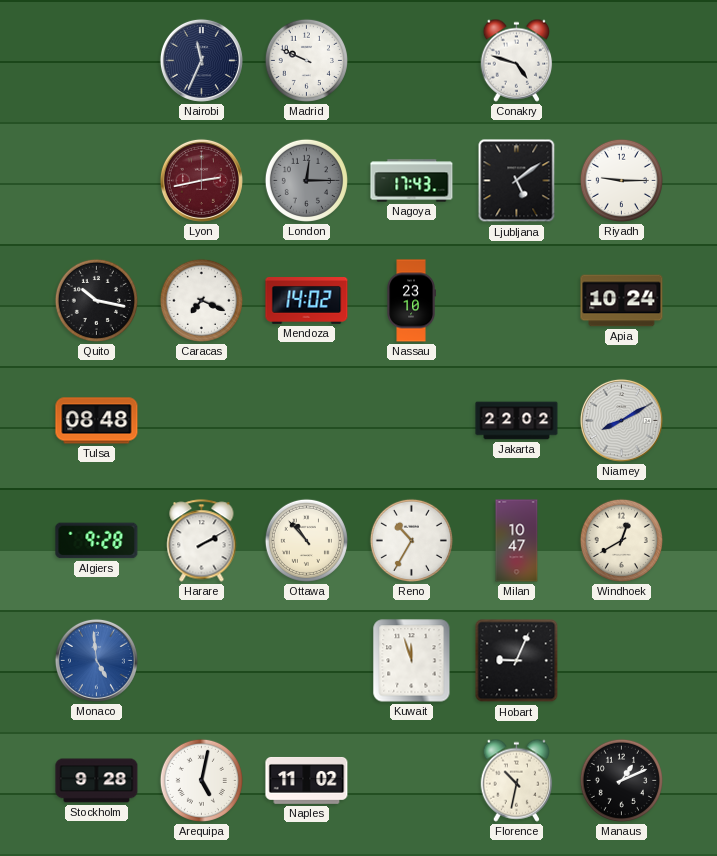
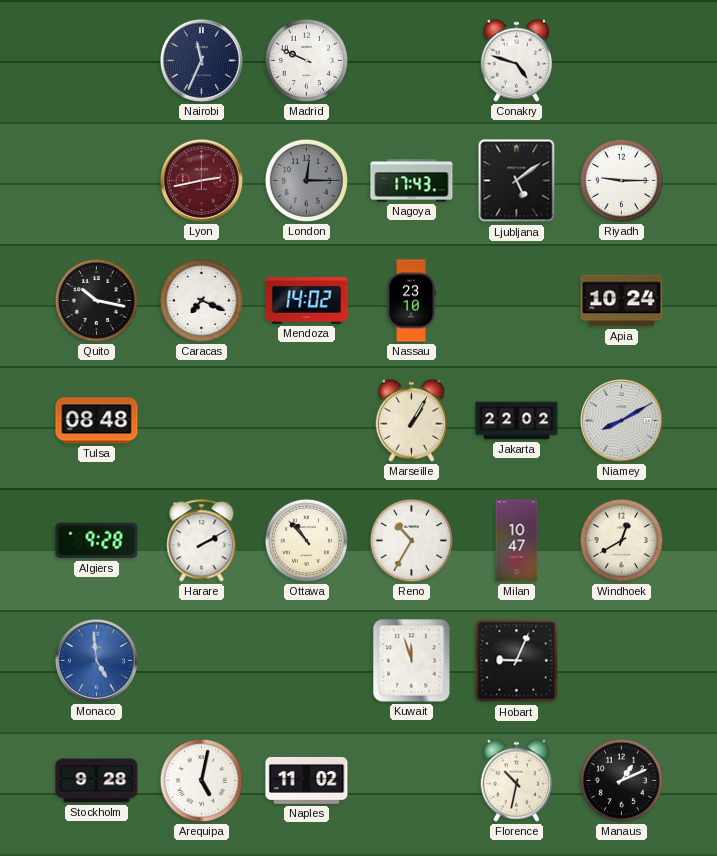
Marseille: none -> 1:05 (412, 420)
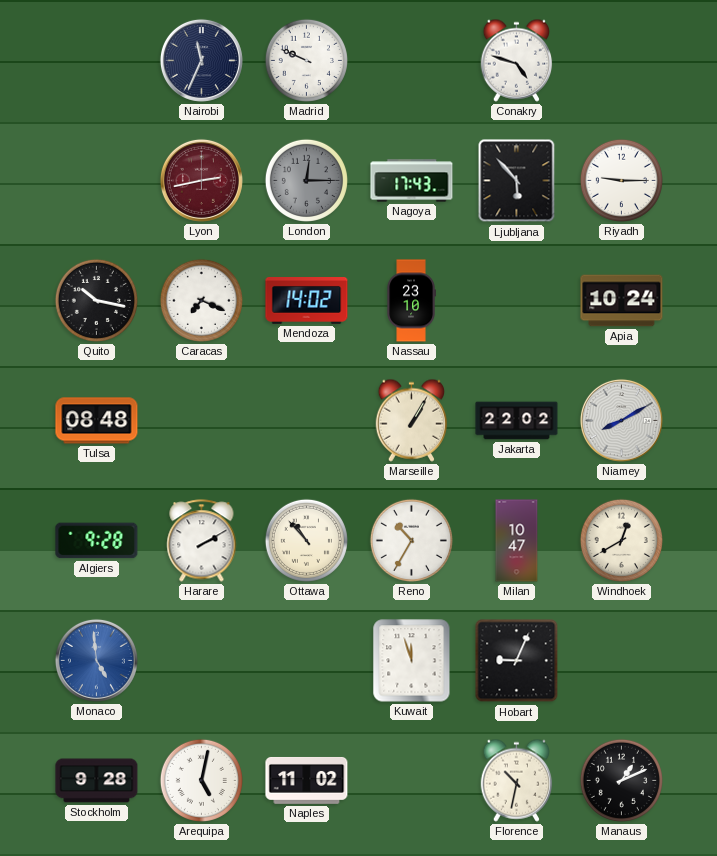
Ljubljana: 5:09 -> 5:53 (517, 181)
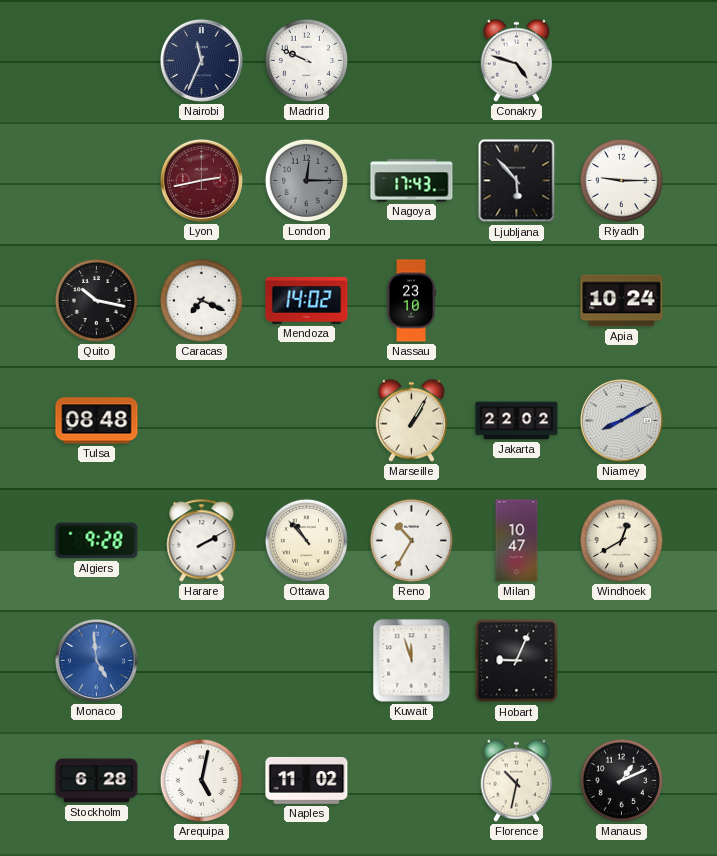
Stockholm: 9:28 -> 6:28 (97, 781)
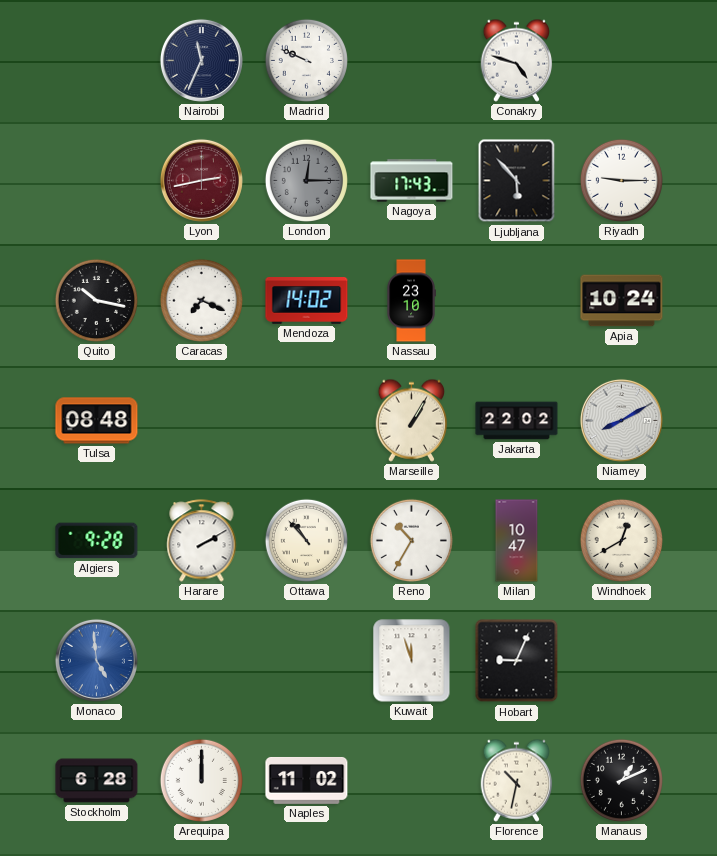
Arequipa: 5:02 -> 12:00 (201, 780)
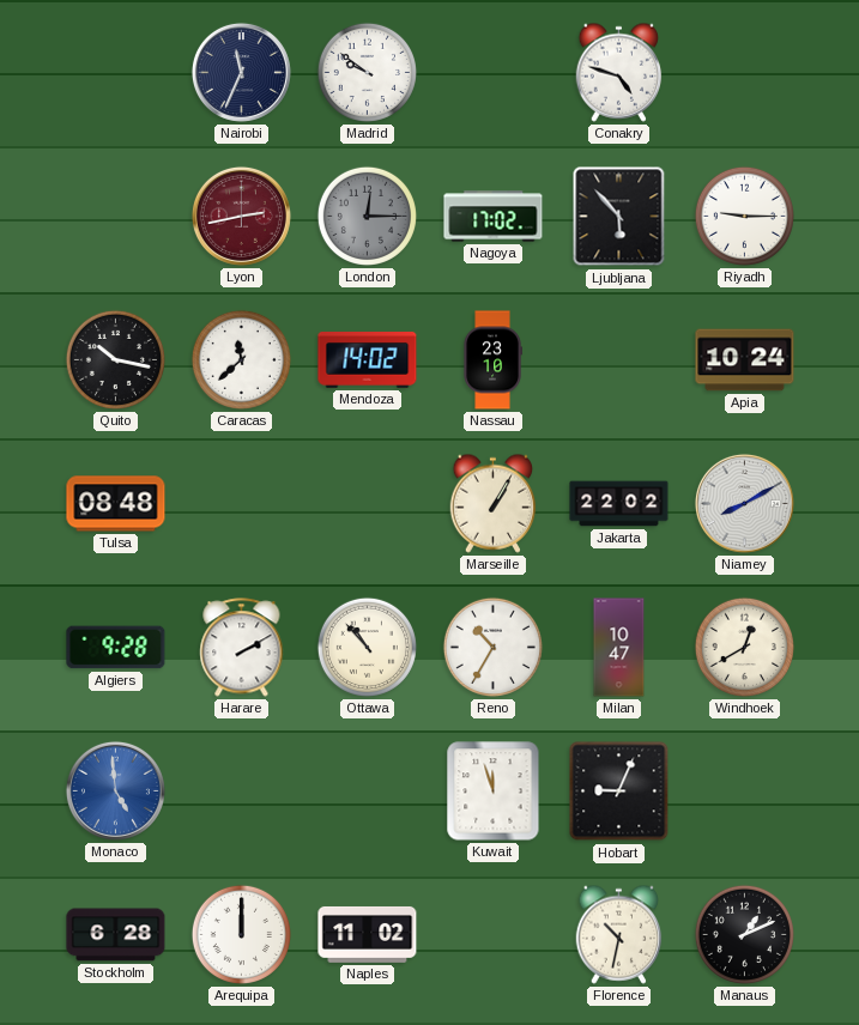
Madrid: 9:49 -> 9:51 (367, 72)
Nagoya: 17:43 -> 17:02 (494, 217)
Caracas: 7:19 -> 11:38 (241, 359)
